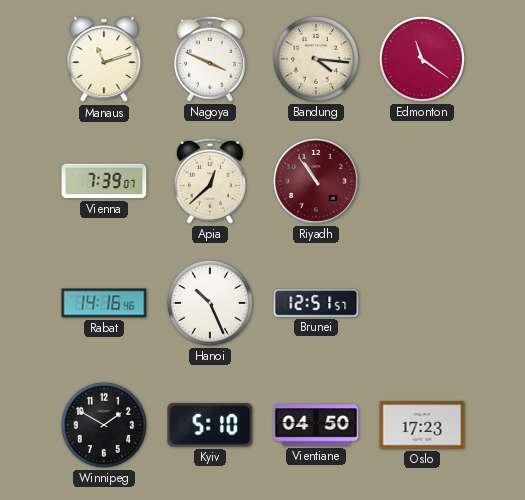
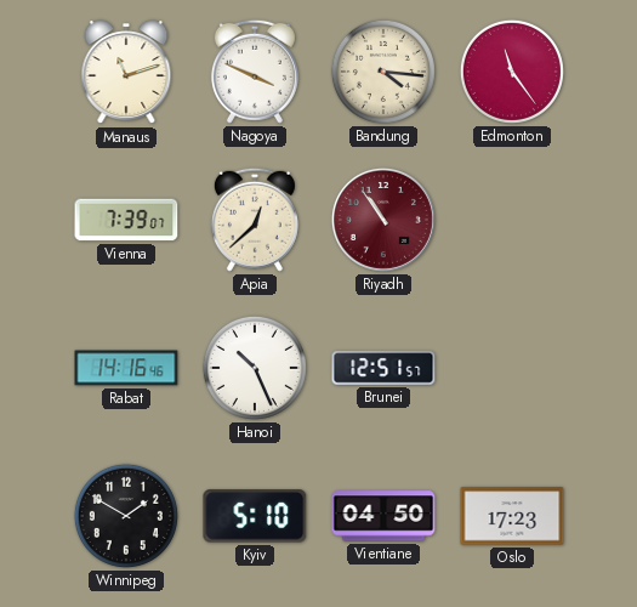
Edmonton: 11:21 -> 11:24 (512, 72)
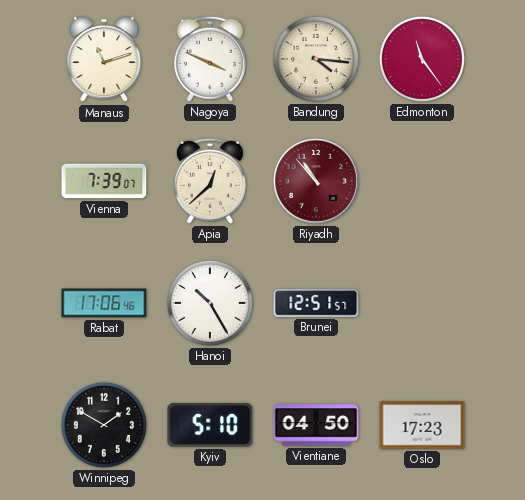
Riyadh: 10:54 -> 10:53 (316, 181)
Rabat: 14:16 -> 17:06 (104, 303)
Hanoi: 10:26 -> 10:25 (210, 303)
